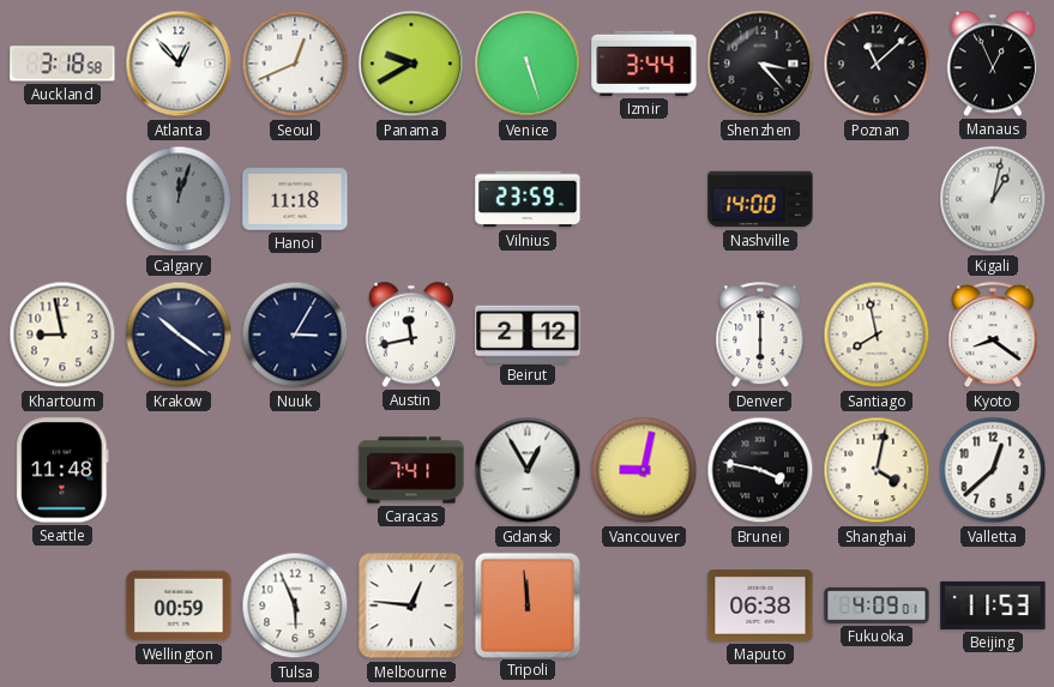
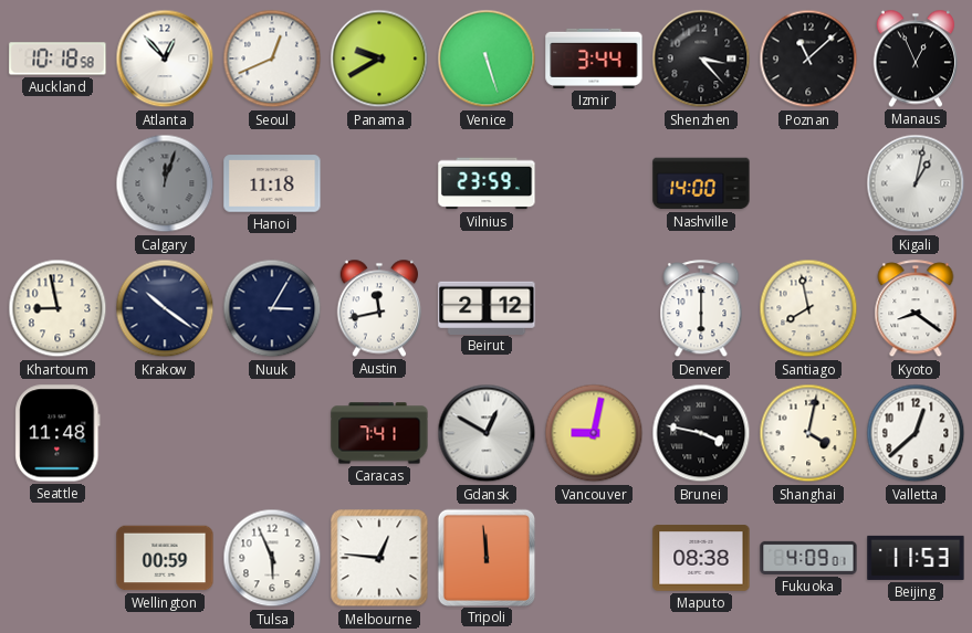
Auckland: 3:18 -> 10:18 (58, 59)
Gdansk: 12:55 -> 12:50 (487, 433)
Maputo: 06:38 -> 08:38 (701, 558)
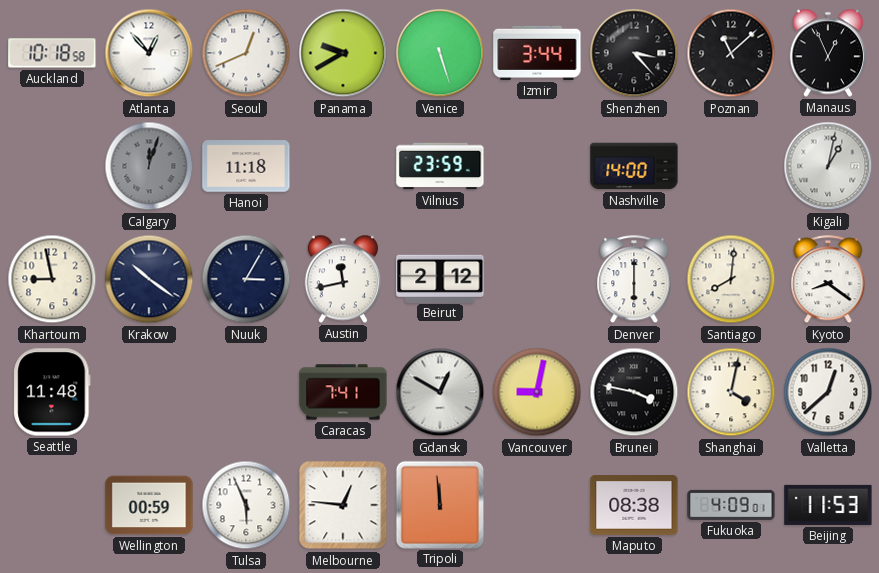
Santiago: 7:58 -> 8:01 (731, 279)
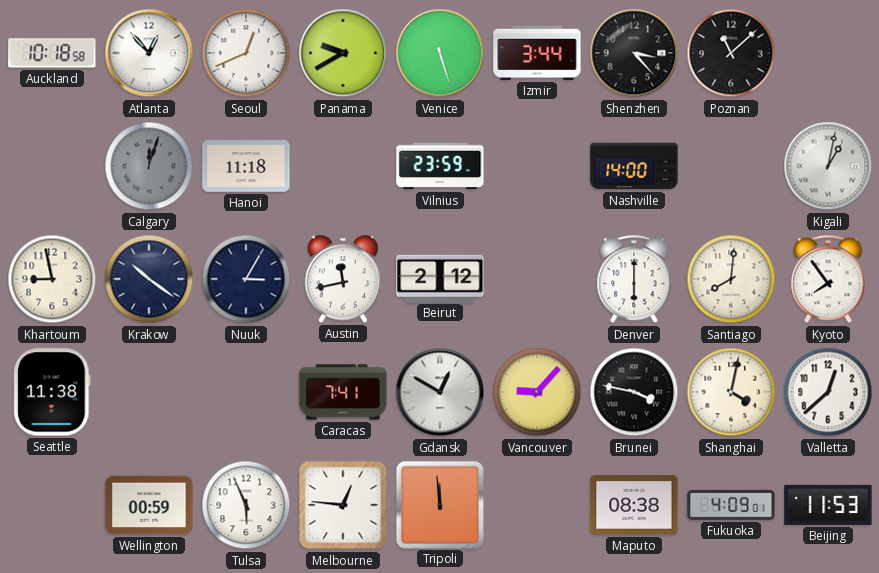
Manaus: 12:56 -> none (828, 53)
Kyoto: 8:21 -> 7:54 (828, 280)
Seattle: 11:48 -> 11:38 (52, 392)
Vancouver: 9:02 -> 9:07 (537, 392)
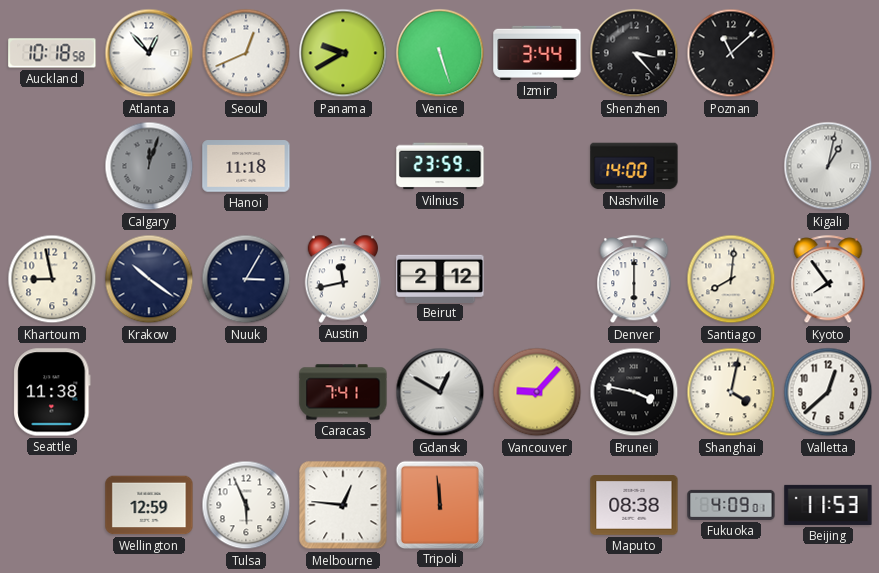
Wellington: 00:59 -> 12:59 (149, 505)
